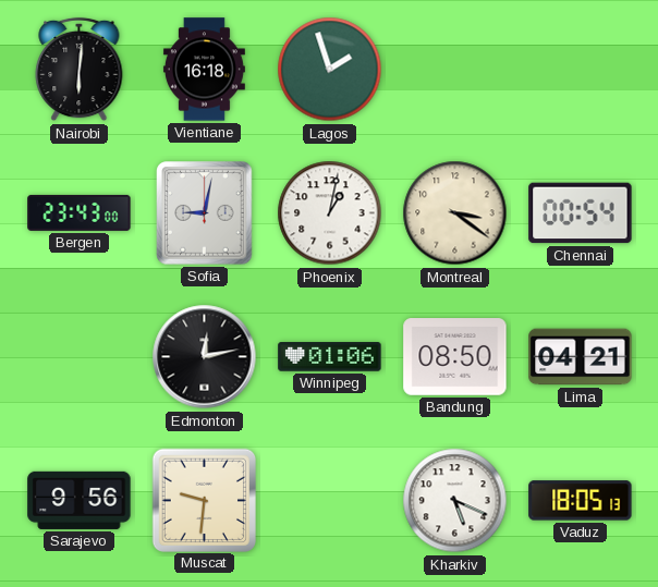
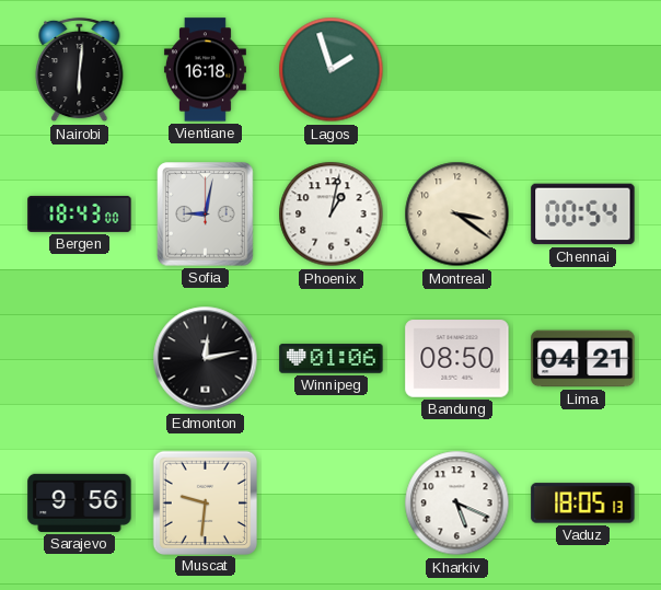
Bergen: 23:43 -> 18:43 (80, 213)
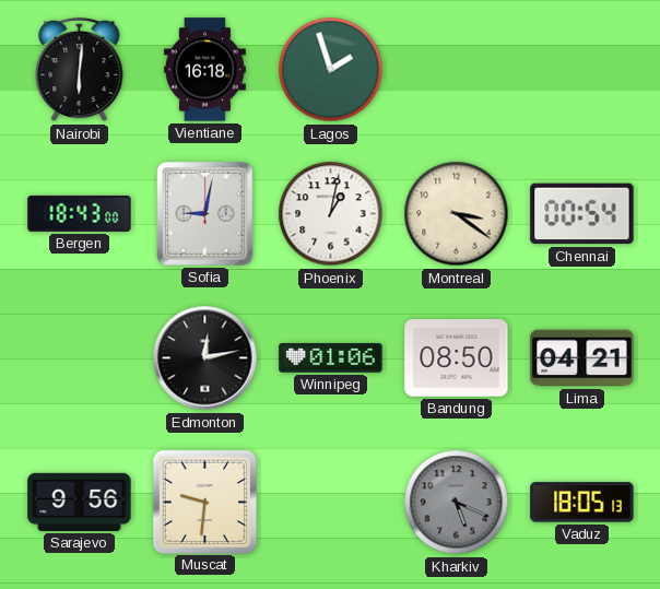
Kharkiv dial: white -> grey (457, 503)
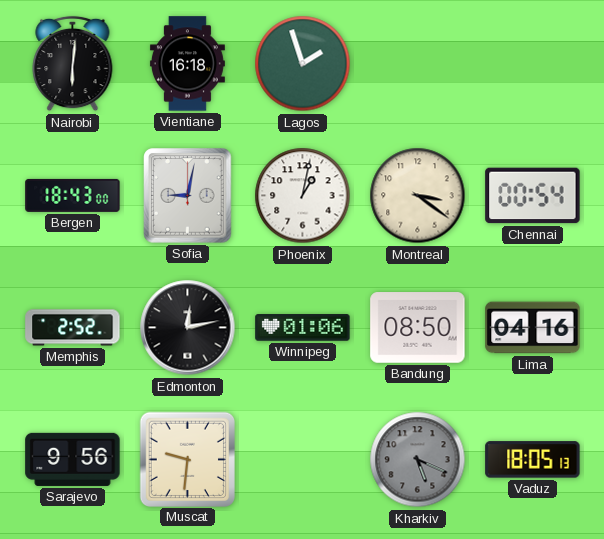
Memphis: none -> 2:52 (73, 328)
Lima: 04:21 -> 04:16 (533, 328)
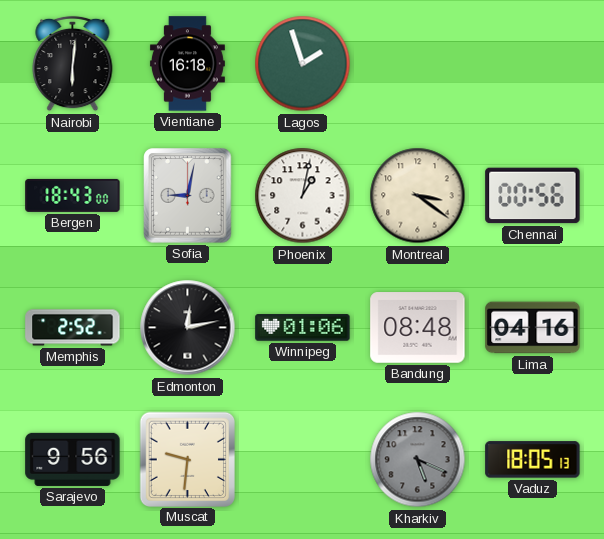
Chennai: 00:54 -> 00:56 (533, 196)
Bandung: 08:50 -> 08:48 (418, 328)
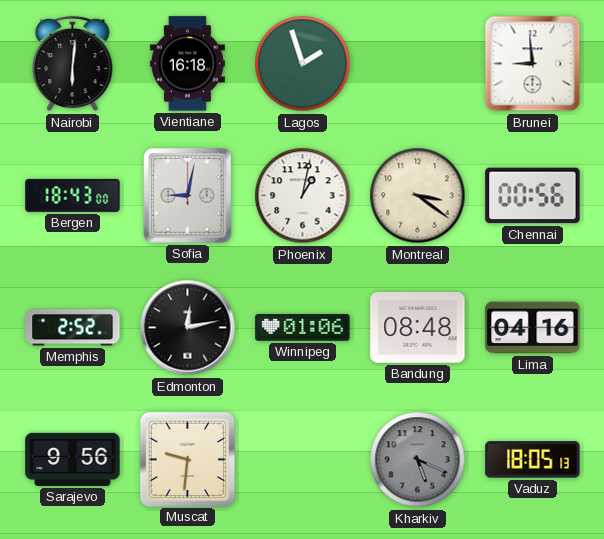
Brunei: none -> 8:59 (533, 64)
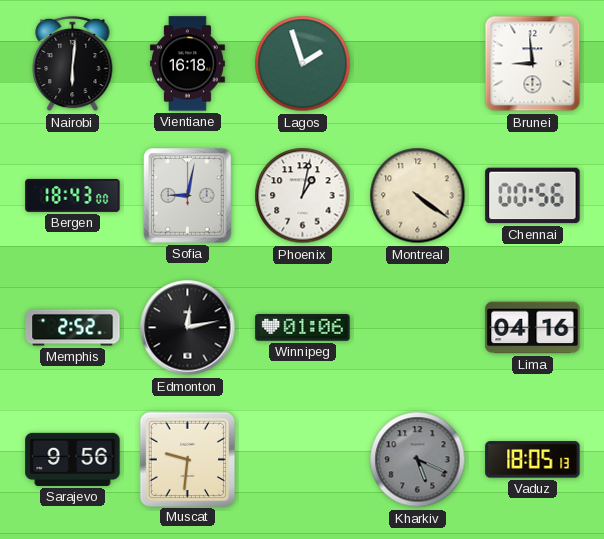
Montreal: 3:21 -> 4:21 (418, 196)
Bandung: 08:48 -> none (418, 328)
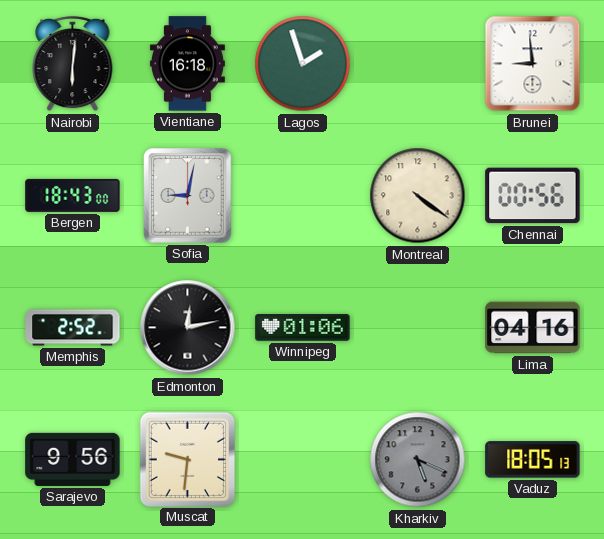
Phoenix: 1:02 -> none (303, 196)
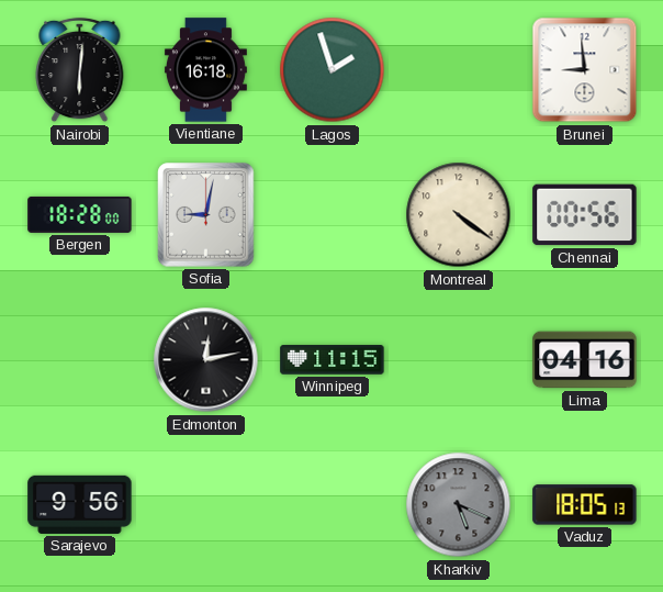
Bergen: 18:43 -> 18:28 (80, 214)
Memphis: 2:52 -> none (73, 328)
Winnipeg: 01:06 -> 11:15 (333, 360)
Muscat: 9:31 -> none (187, 459)
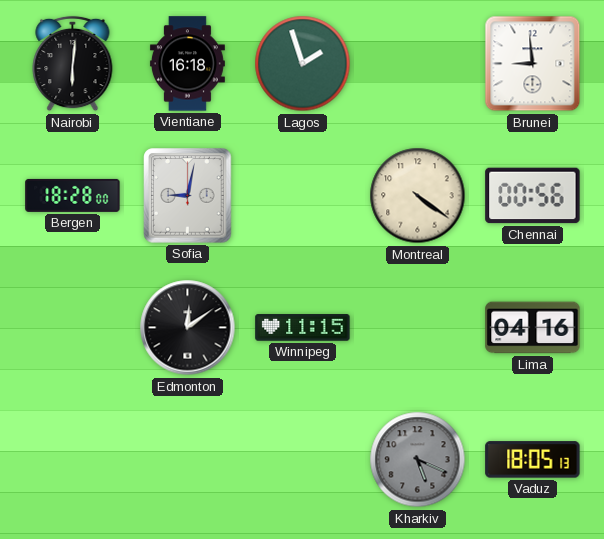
Edmonton: 12:13 -> 12:09 (188, 328)
Sarajevo: 9:56 -> none (80, 504)
